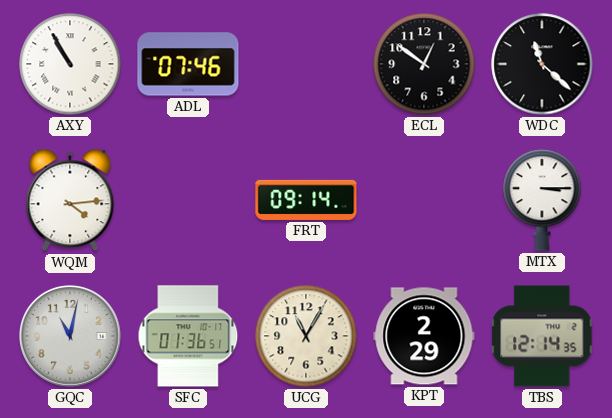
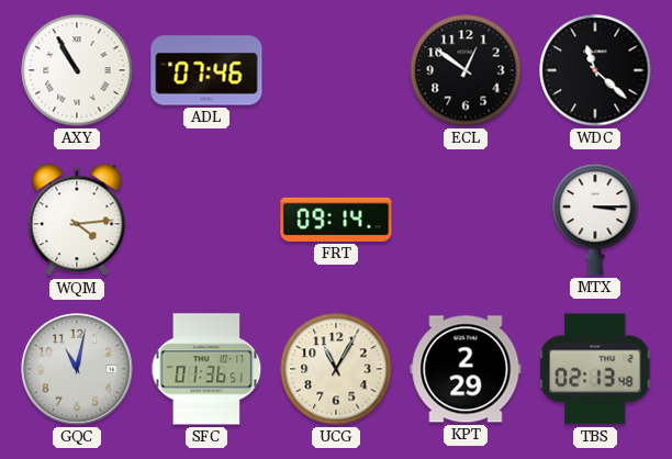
TBS: 12:14 -> 02:13 (596, 369)
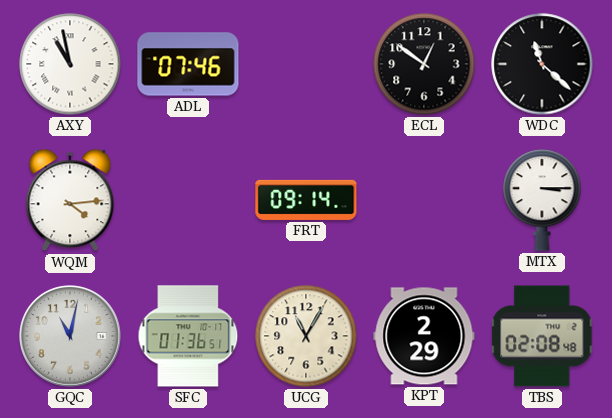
AXY: 10:55 -> 10:58 (70, 64)
TBS: 02:13 -> 02:08 (543, 336)
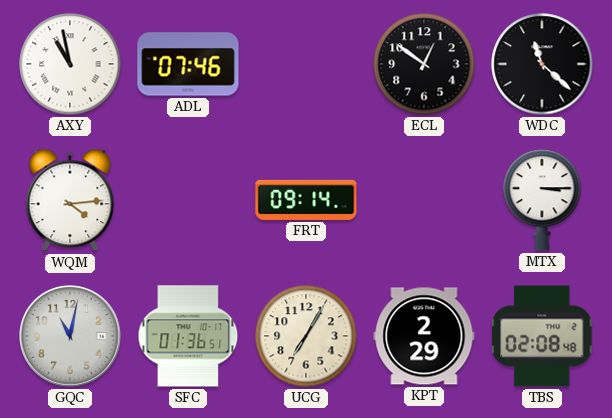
UCG: 11:05 -> 7:05 (306, 336)
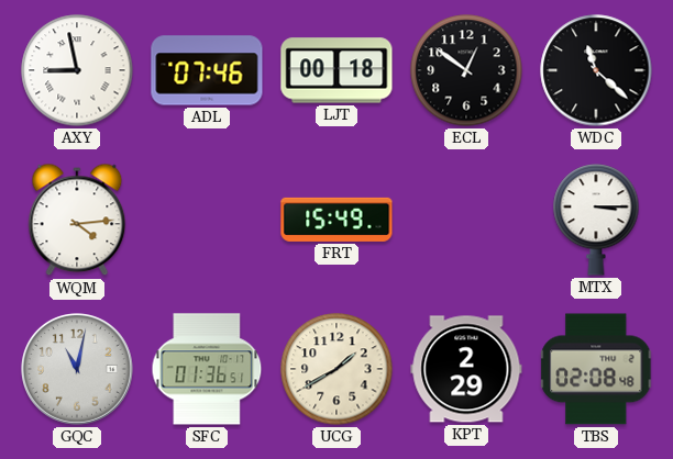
AXY: 10:58 -> 8:58 (77, 70)
LJT: none -> 00:18 (336, 70)
FRT: 09:14 -> 15:49 (336, 220)
UCG: 7:05 -> 1:40 (336, 369)
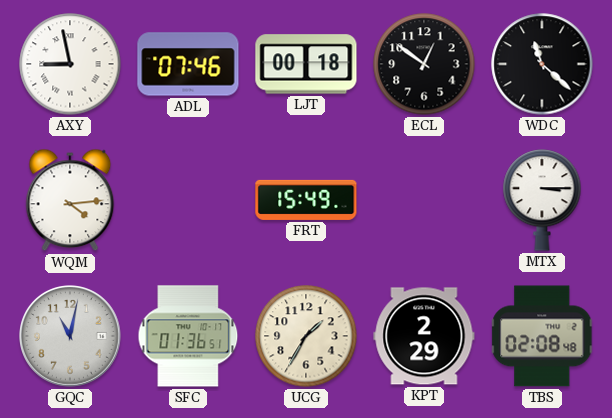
UCG: 1:40 -> 1:35 (306, 336)
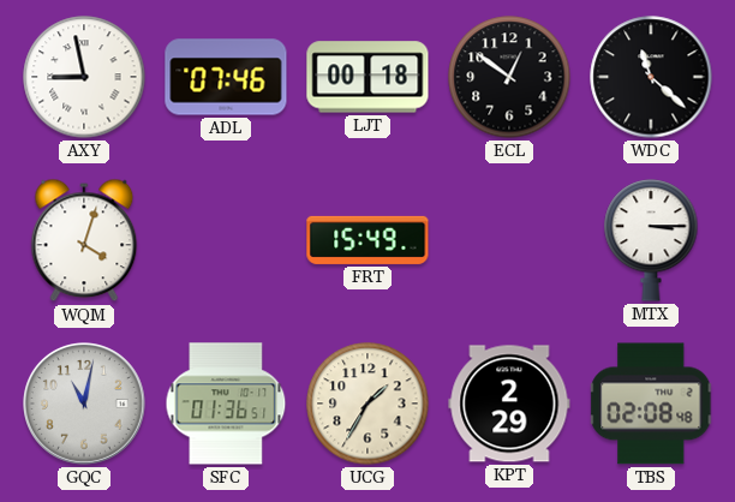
WQM: 4:14 -> 4:03 (84, 240)
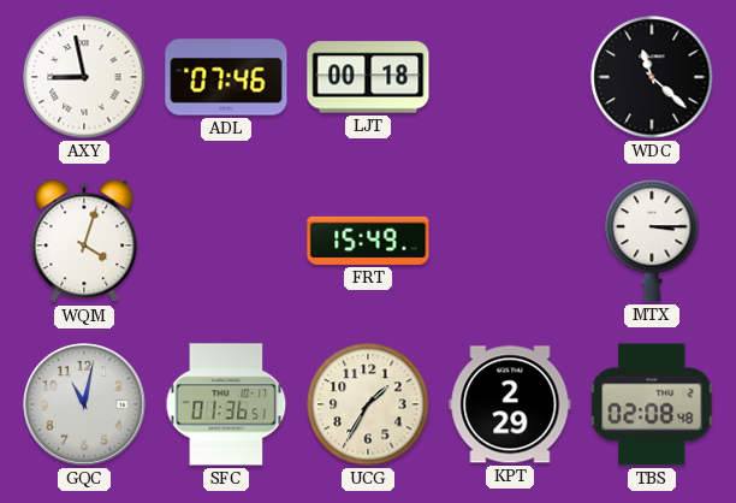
ECL: 12:51 -> none (509, 77)
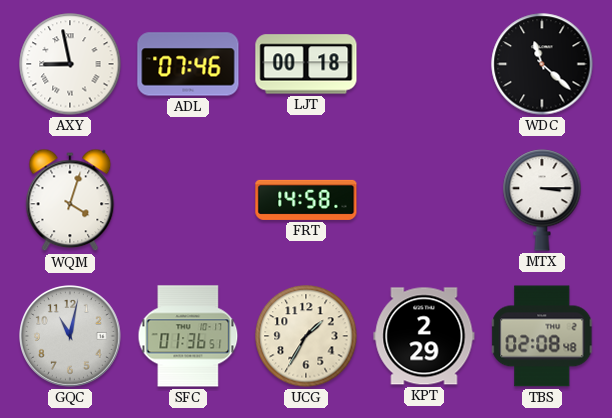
FRT: 15:49 -> 14:58 (306, 200)
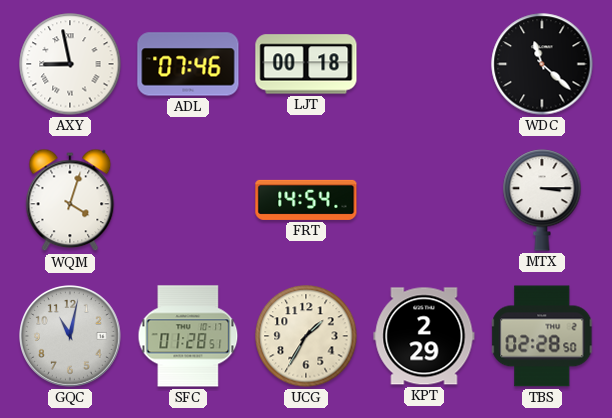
FRT: 14:58 -> 14:54 (306, 200)
SFC: 01:36 -> 01:28 (188, 336)
TBS: 02:08 -> 02:28 (543, 336)
